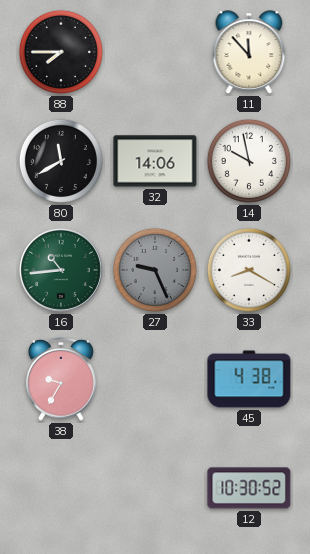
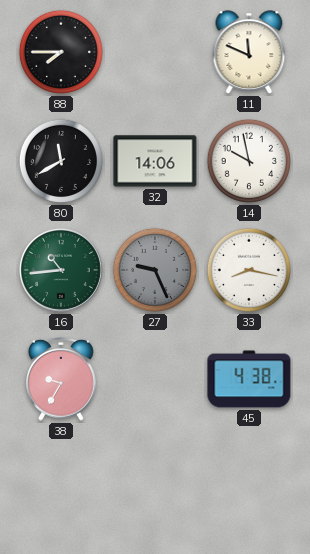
11: 11:53 -> 11:49 (249, 52)
33: 8:20 -> 8:17 (249, 270)
12: 10:30 -> none (249, 488)
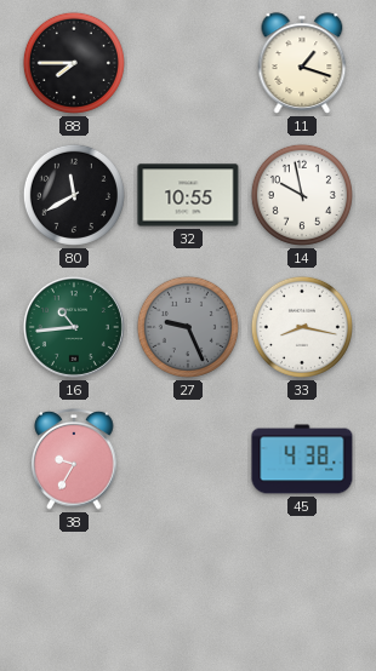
11: 11:49 -> 1:18 (302, 63)
32: 14:06 -> 10:55 (188, 195)
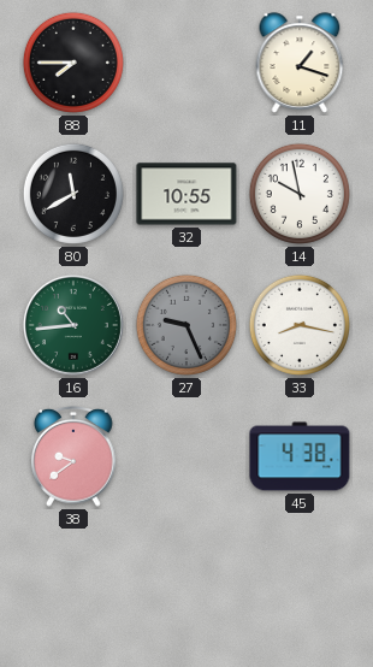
38: 9:35 -> 9:39 (73, 456)
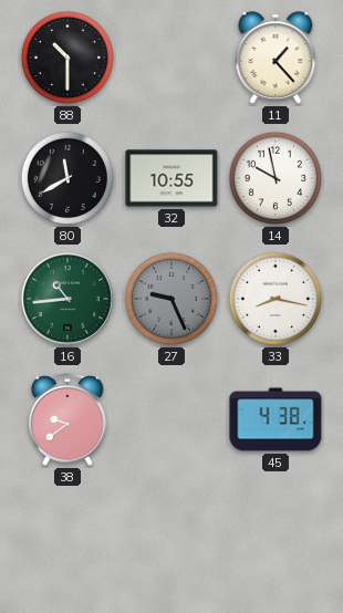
88: 7:45 -> 10:30 (67, 58)
11: 1:18 -> 1:23 (276, 58)
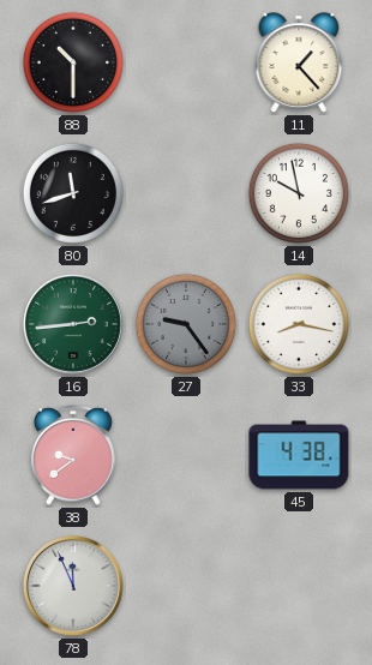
80: 11:40 -> 11:42 (73, 193)
32: 10:55 -> none (171, 178)
16: 10:44 -> 2:44 (73, 324)
27: 9:26 -> 9:24 (186, 324)
78: none -> 11:56 (73, 586)
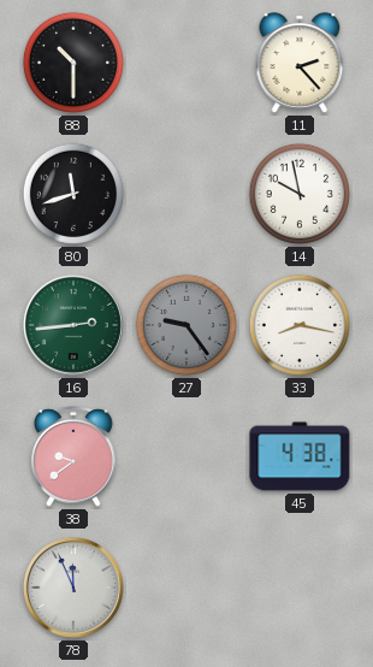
11: 1:23 -> 2:23 (300, 63)
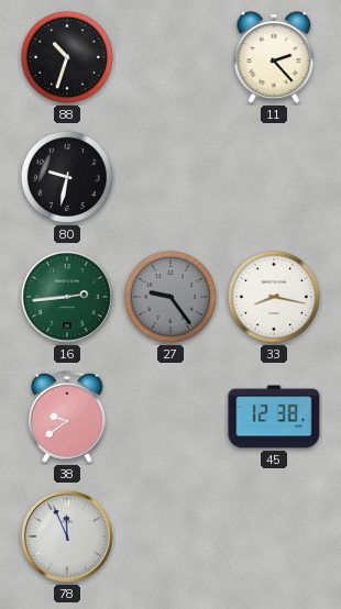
88: 10:30 -> 10:33 (67, 57)
80: 11:42 -> 9:32 (67, 177)
14: 9:58 -> none (300, 194)
45: 4:38 -> 12:38 (274, 417)
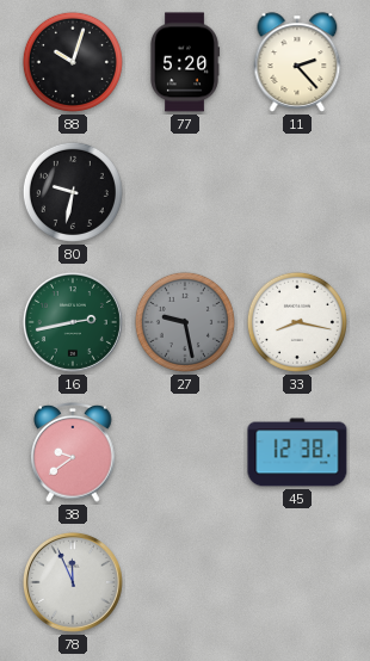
88: 10:33 -> 10:03 (73, 62)
77: none -> 5:20 (185, 62)
16: 2:44 -> 2:43 (73, 322)
27: 9:24 -> 9:28 (185, 322)
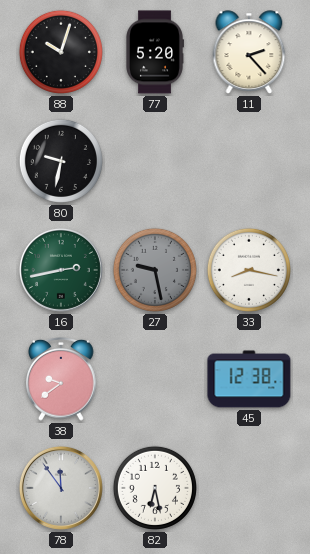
78: 11:56 -> 11:54 (61, 488)
82: none -> 6:28 (155, 488)
